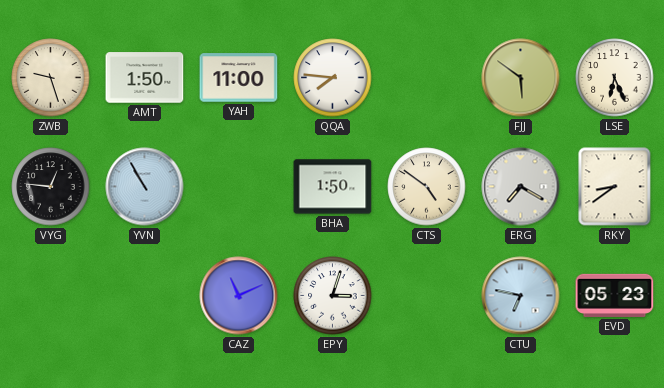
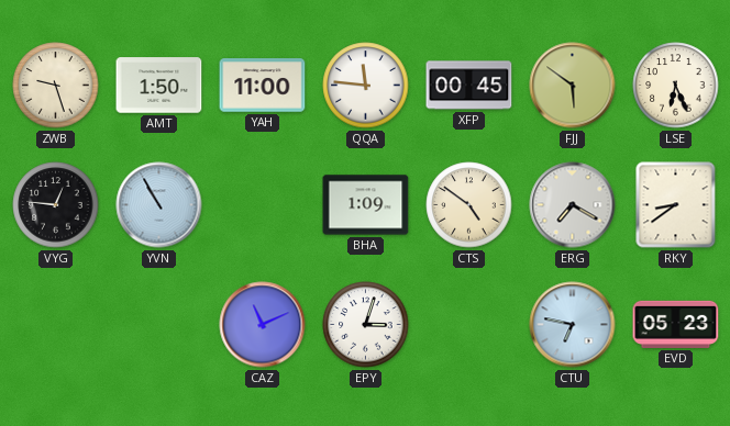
QQA: 7:46 -> 11:46 (366, 86)
XFP: none -> 00:45 (469, 86)
BHA: 1:50 -> 1:09 (366, 205)
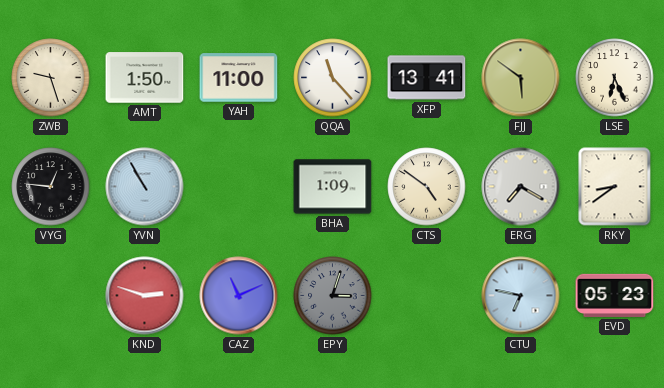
QQA: 11:46 -> 11:23 (333, 78)
XFP: 00:45 -> 13:41 (427, 78)
KND: none -> 2:48 (145, 296)
EPY dial: white -> grey (333, 296)
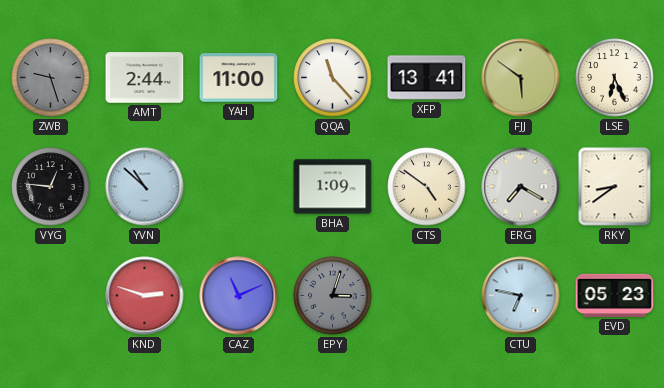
ZWB dial: cream -> grey (51, 78)
AMT: 1:50 -> 2:44 (145, 78)
YVN: 10:55 -> 10:52 (145, 187)
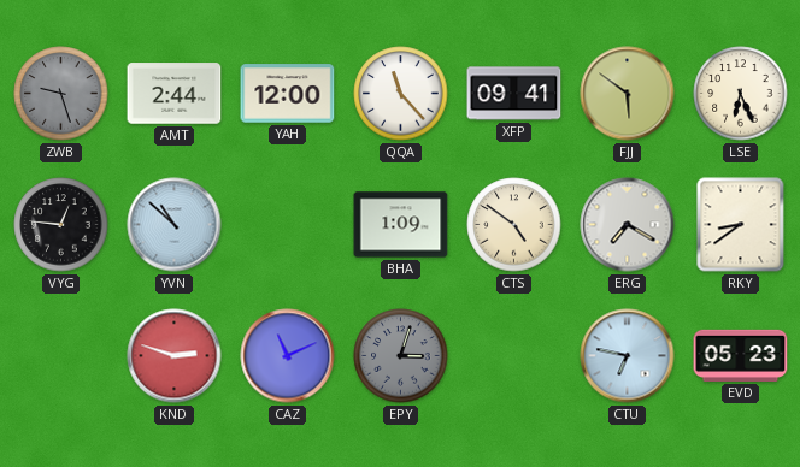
YAH: 11:00 -> 12:00 (288, 94)
XFP: 13:41 -> 09:41 (514, 94)
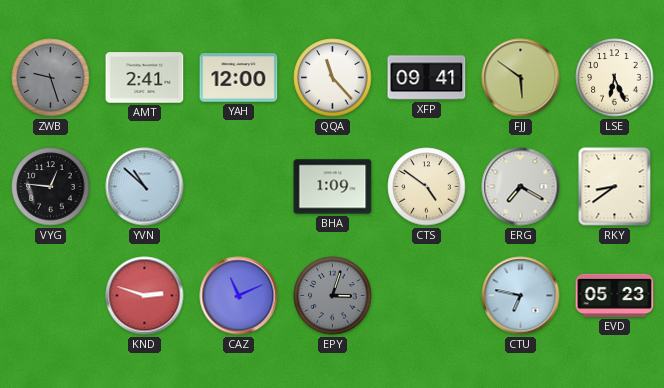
AMT: 2:44 -> 2:41 (145, 78)
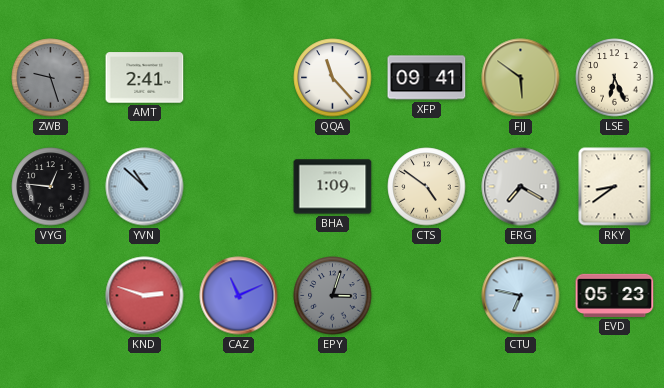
YAH: 12:00 -> none (239, 78)
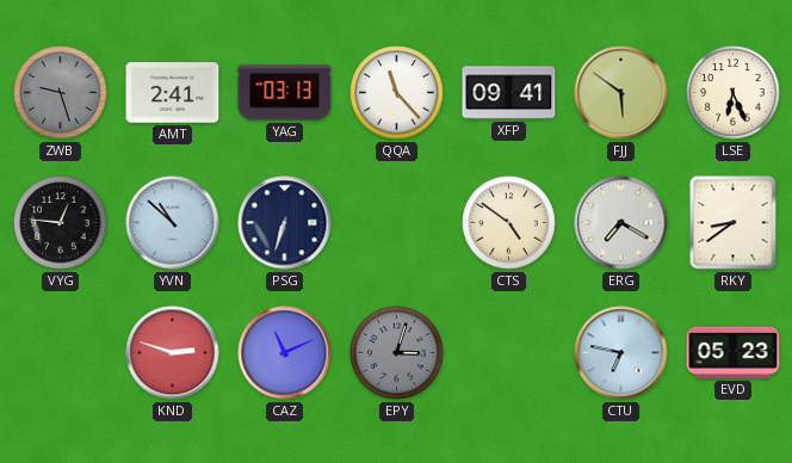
YAG: none -> 03:13 (285, 93)
PSG: none -> 6:33 (285, 223)
BHA: 1:09 -> none (333, 187)
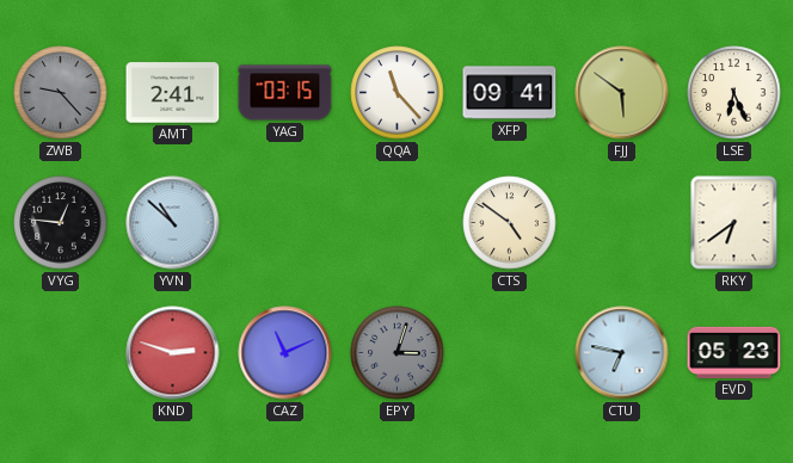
ZWB: 9:27 -> 9:23 (61, 93)
YAG: 03:13 -> 03:15 (285, 93)
PSG: 6:33 -> none (285, 223)
ERG: 7:20 -> none (621, 223)
RKY: 8:39 -> 6:39 (734, 223)
